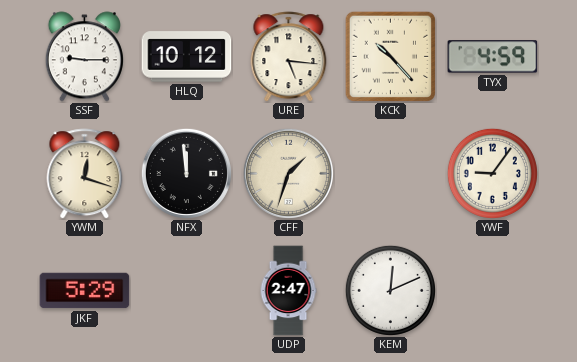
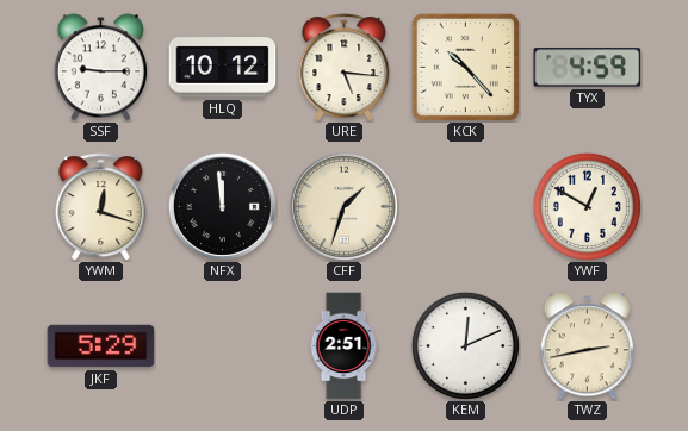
YWF: 9:06 -> 12:50 (587, 206)
UDP: 2:47 -> 2:51 (343, 346)
TWZ: none -> 2:43 (587, 346)
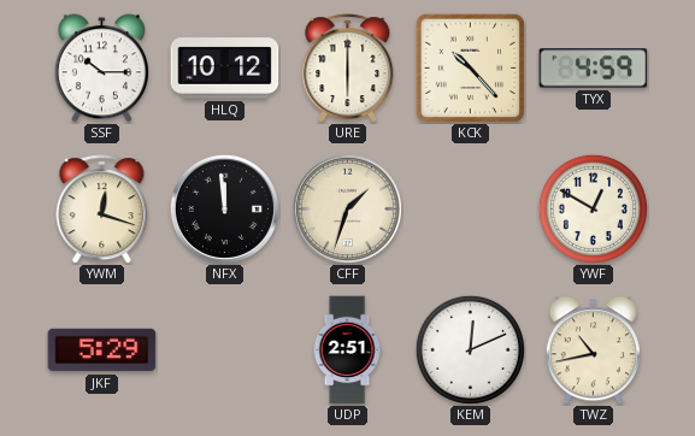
SSF: 9:15 -> 10:15 (101, 69)
URE: 5:16 -> 6:00 (348, 69)
TWZ: 2:43 -> 10:43 (593, 350)
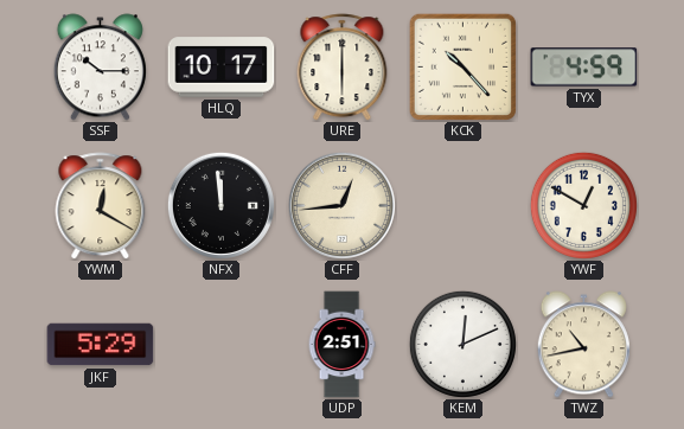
HLQ: 10:12 -> 10:17 (222, 68)
YWM: 12:18 -> 12:20 (101, 206)
CFF: 1:33 -> 12:44 (341, 205)
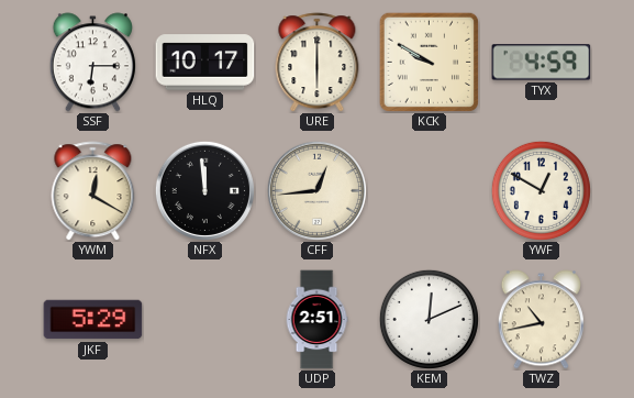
SSF: 10:15 -> 6:15 (92, 63)
KCK: 10:23 -> 9:50 (429, 62)
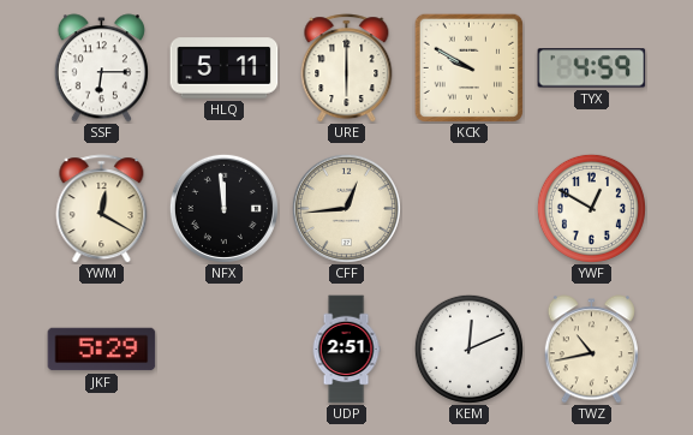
HLQ: 10:17 -> 5:11 (225, 68)
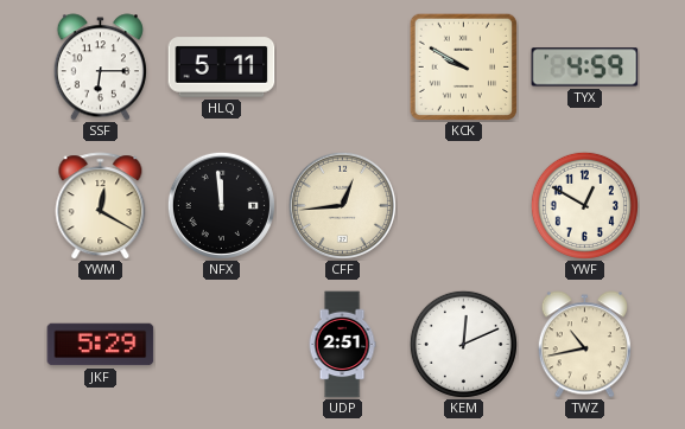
URE: 6:00 -> none (347, 68)
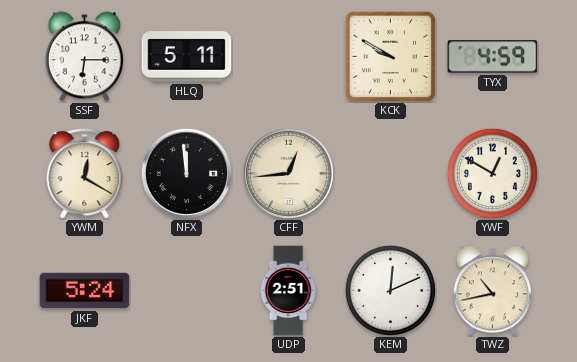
JKF: 5:29 -> 5:24 (85, 291)
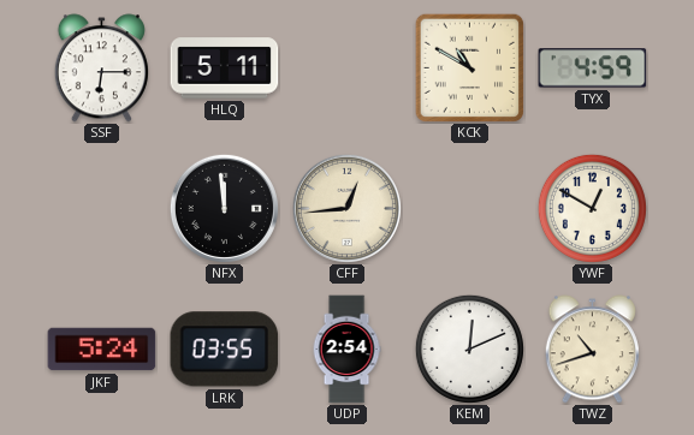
KCK: 9:50 -> 10:50 (469, 67)
YWM: 12:20 -> none (85, 174)
LRK: none -> 03:55 (225, 350)
UDP: 2:51 -> 2:54 (346, 350)
TWZ: 10:43 -> 10:42 (592, 350)
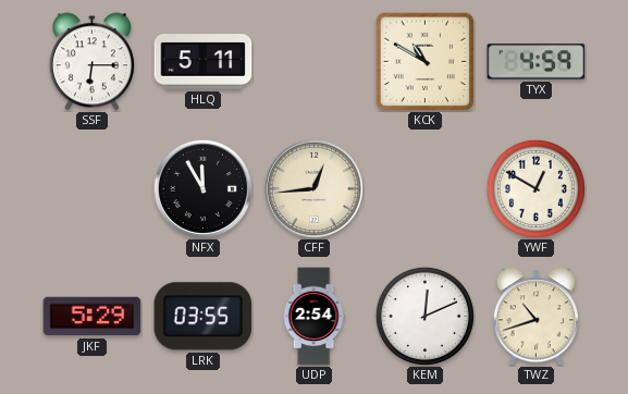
NFX: 11:59 -> 11:55 (202, 188)
JKF: 5:24 -> 5:29 (93, 317)
